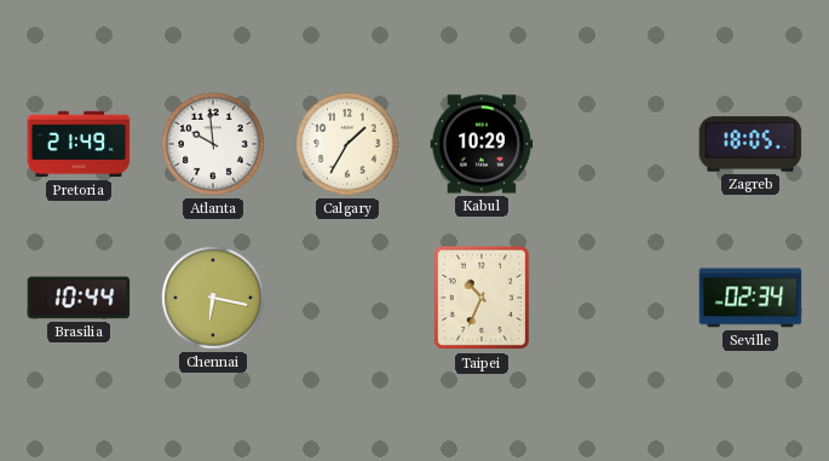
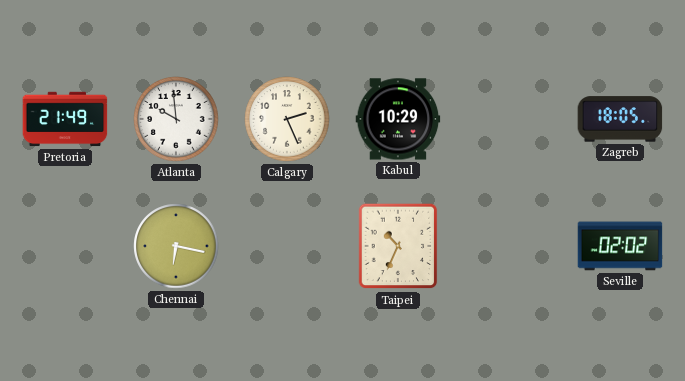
Calgary: 1:35 -> 2:26 (287, 119)
Brasilia: 10:44 -> none (79, 298)
Seville: 02:34 -> 02:02 (620, 246)
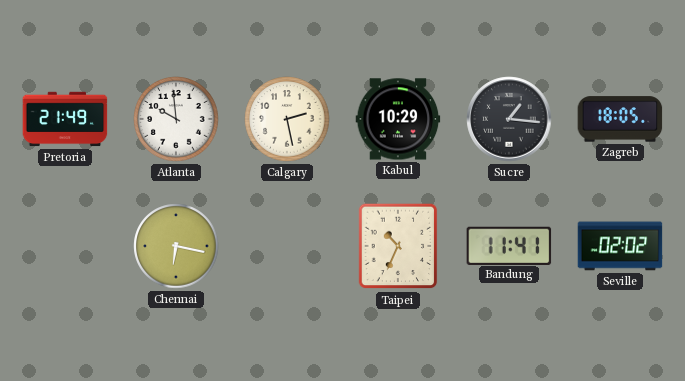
Calgary: 2:26 -> 2:28 (287, 119)
Sucre: none -> 1:16 (509, 119)
Bandung: none -> 11:41 (509, 245)
